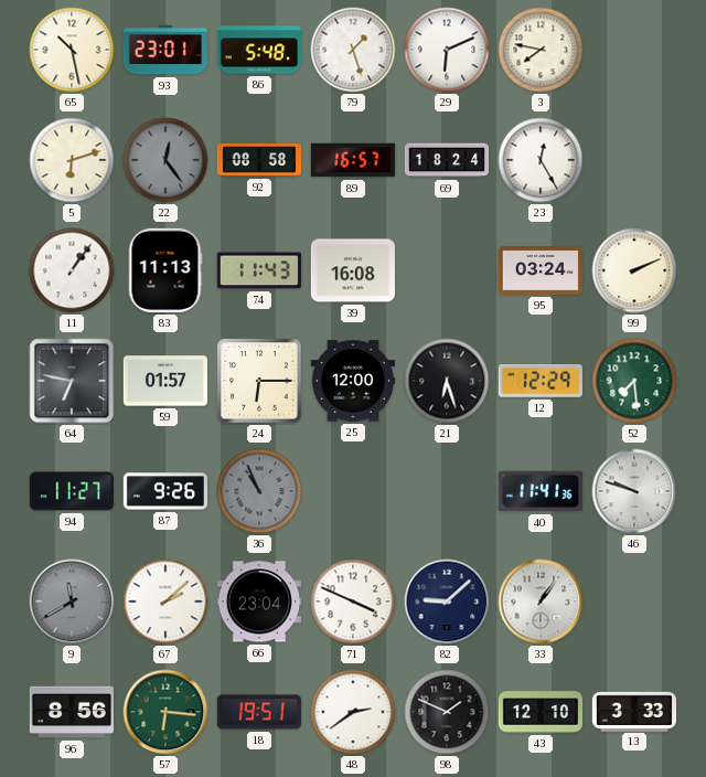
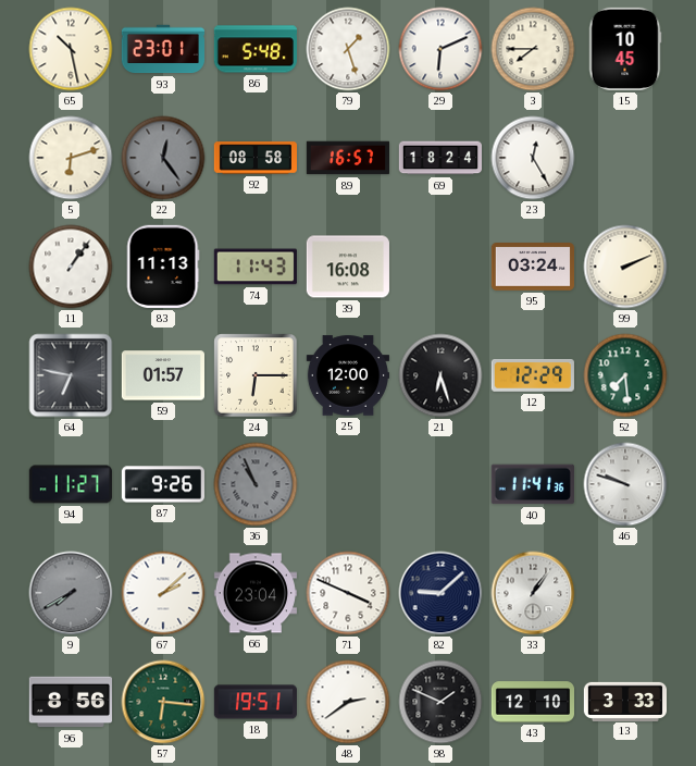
3: 7:47 -> 7:45 (533, 49)
15: none -> 10:45 (625, 49)
9: 11:40 -> 7:40 (71, 593)
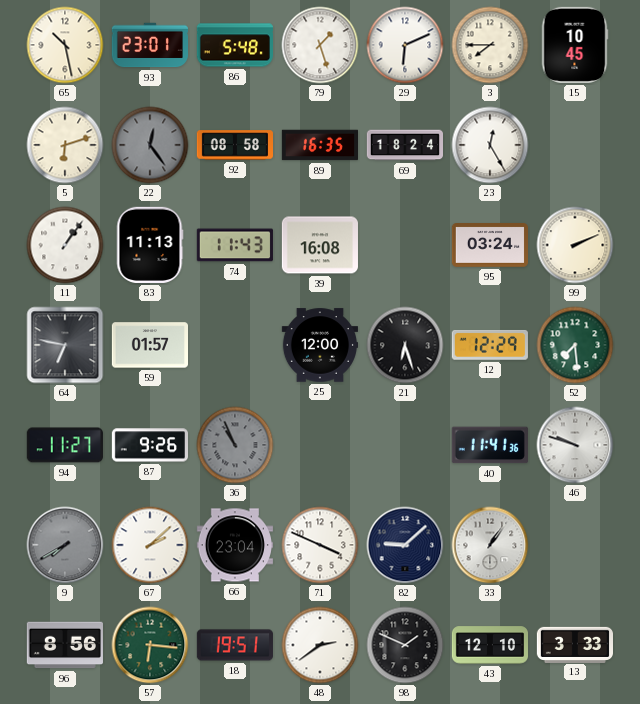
89: 16:57 -> 16:35 (319, 145)
24: 6:15 -> none (256, 375)
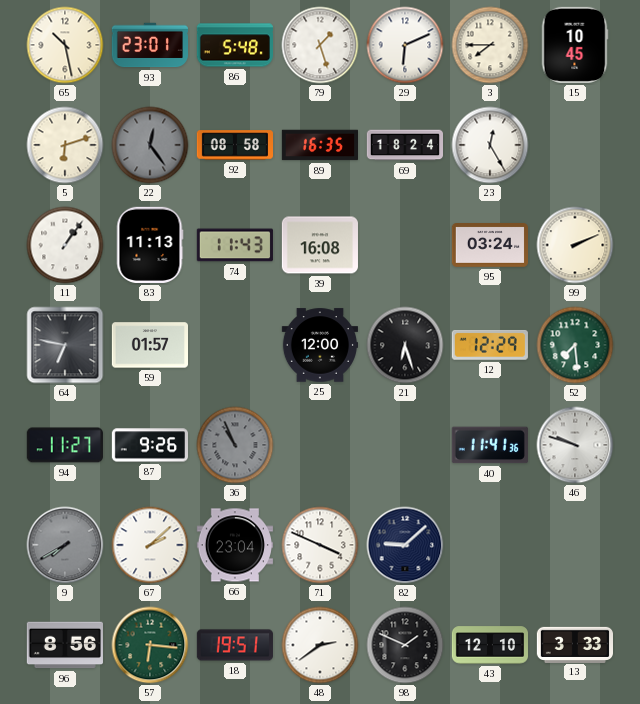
33: 1:06 -> none (490, 545)
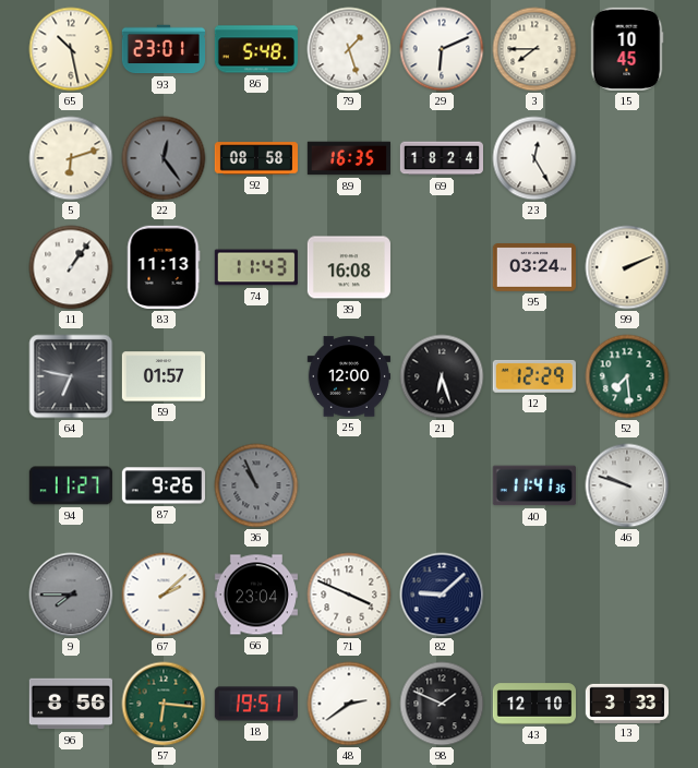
9: 7:40 -> 7:45 (71, 595)
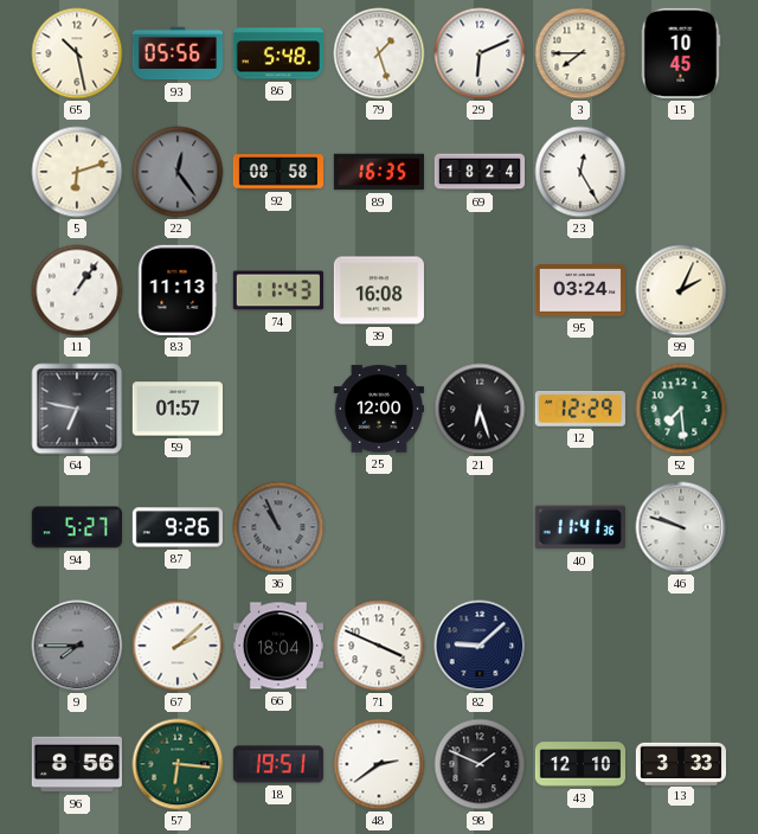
93: 23:01 -> 05:56 (176, 53)
99: 2:11 -> 2:04 (681, 290)
94: 11:27 -> 5:27 (77, 527)
66: 23:04 -> 18:04 (278, 646)
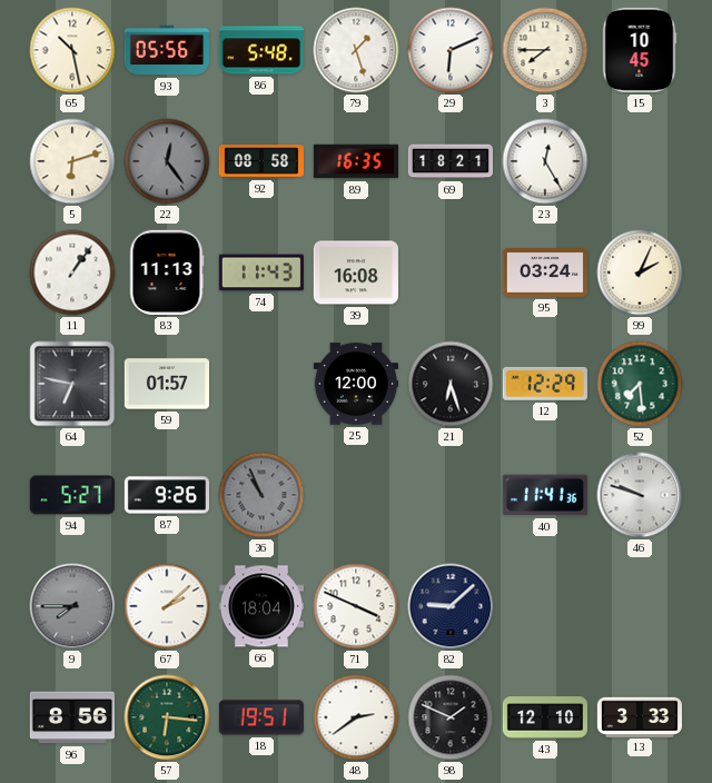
69: 18:24 -> 18:21 (449, 161)
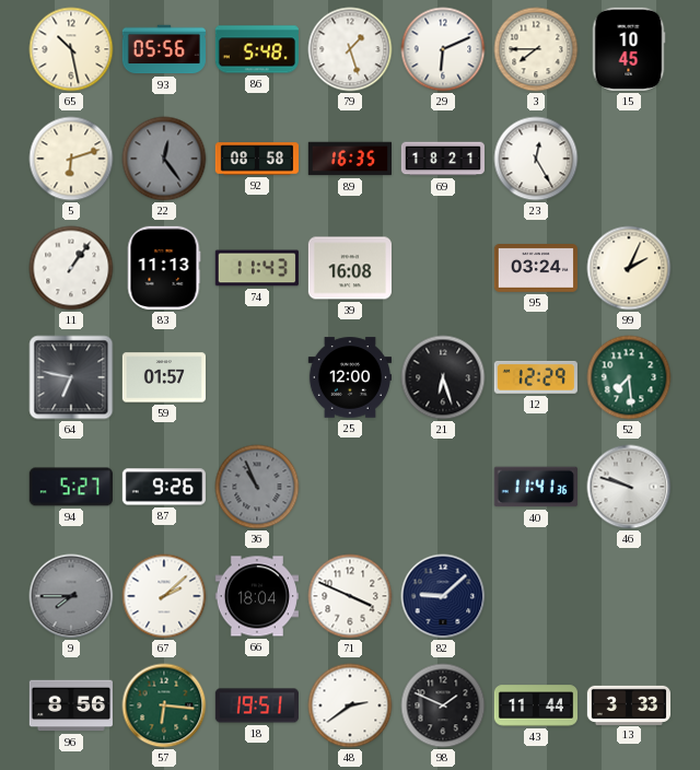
43: 12:10 -> 11:44 (535, 705)
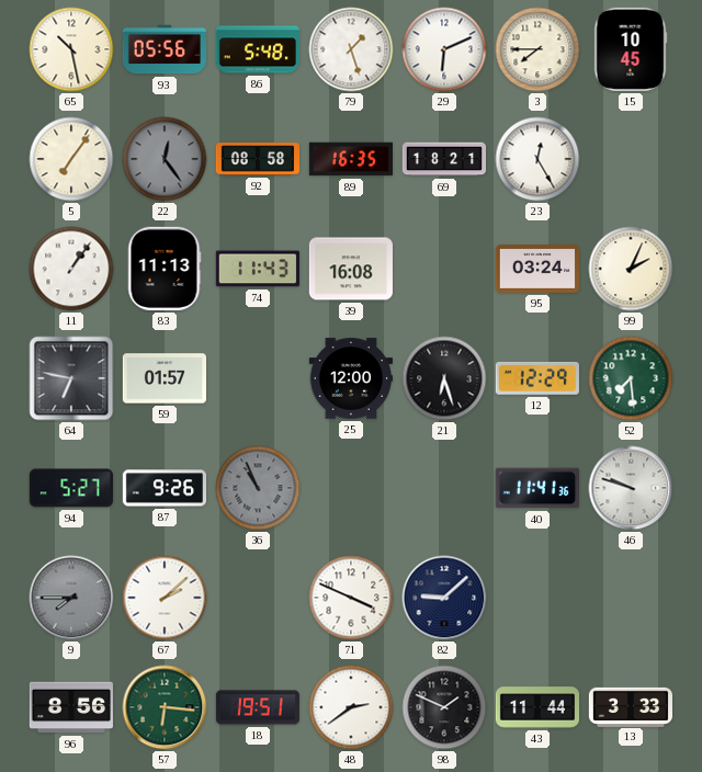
5: 6:12 -> 7:06 (71, 159)
66: 18:04 -> none (257, 596)
